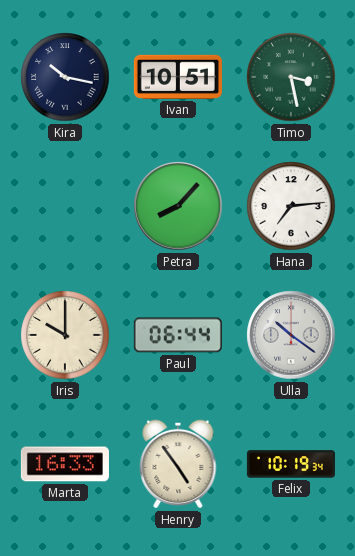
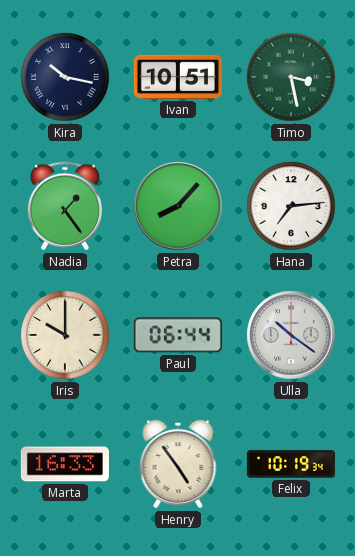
Nadia: none -> 1:24 (65, 206)
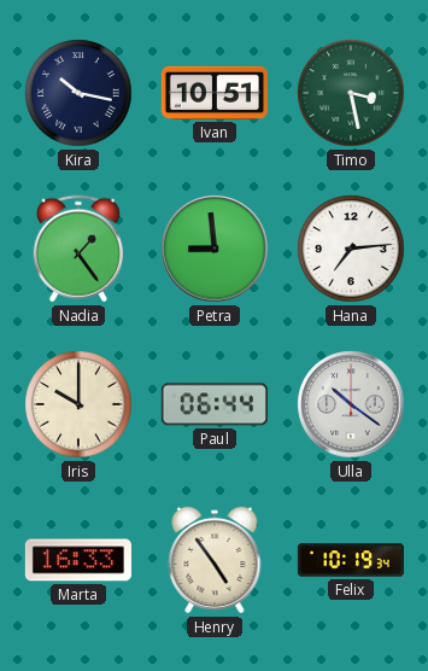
Petra: 8:07 -> 8:59 (215, 249)
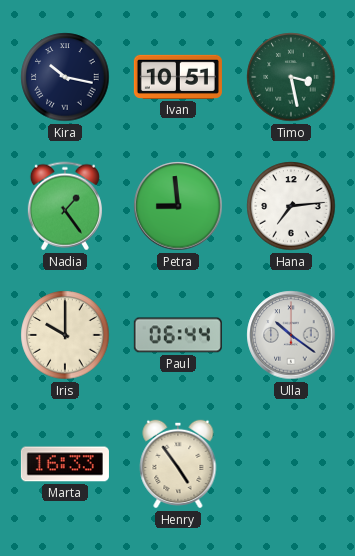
Felix: 10:19 -> none (351, 560)
